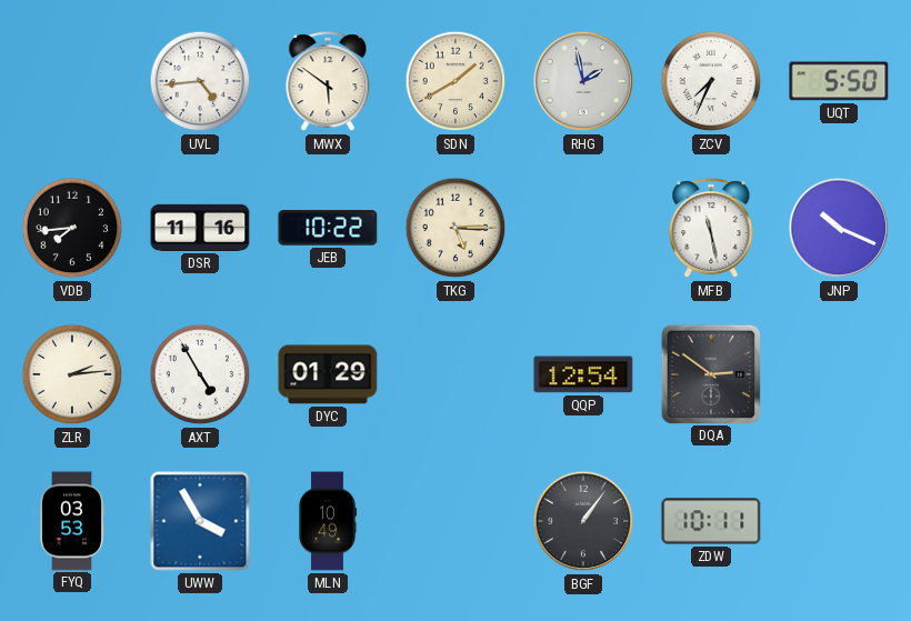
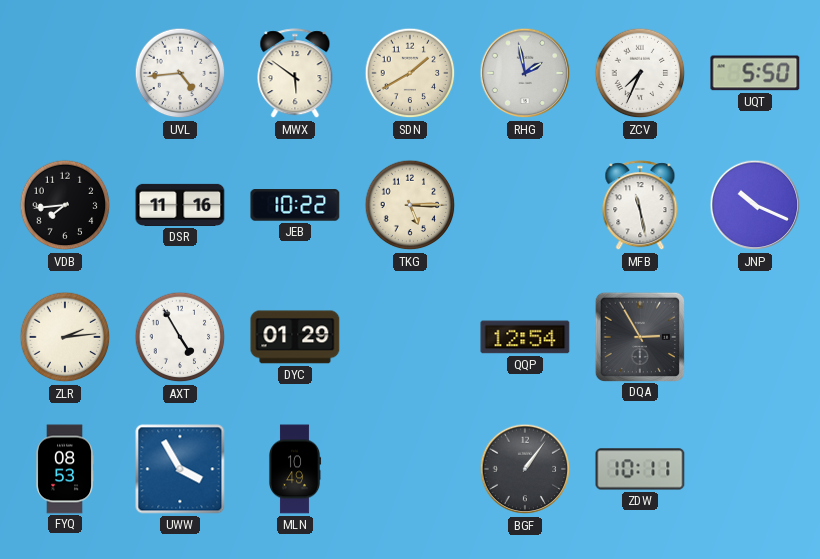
DQA: 2:51 -> 2:55 (639, 336)
FYQ: 03:53 -> 08:53 (64, 469)
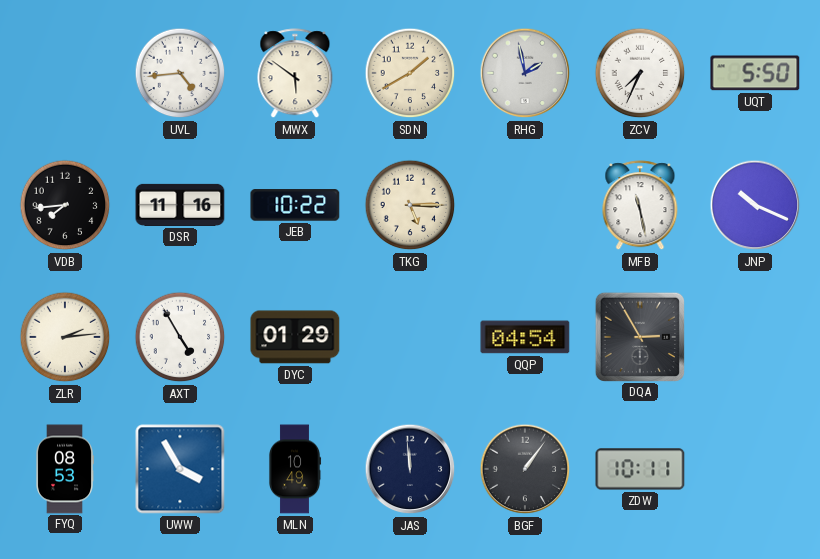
QQP: 12:54 -> 04:54 (525, 337)
JAS: none -> 11:59 (410, 469)
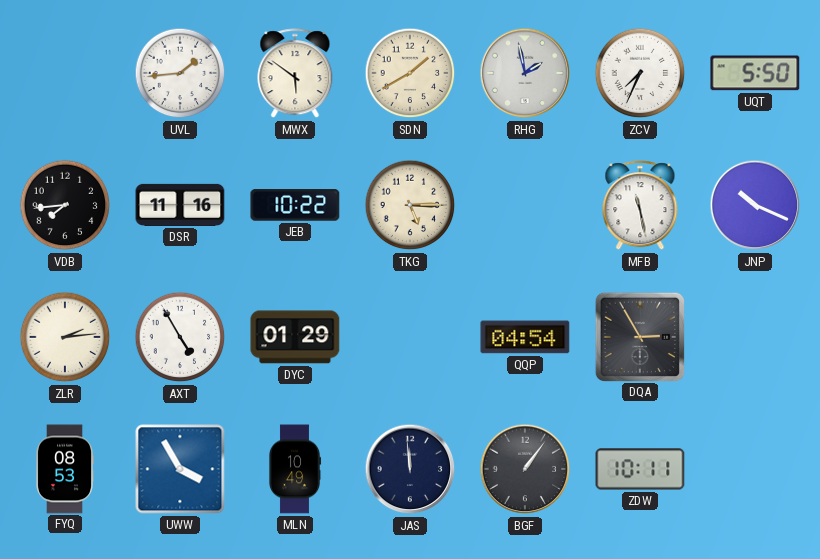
UVL: 4:44 -> 1:44 (180, 73)
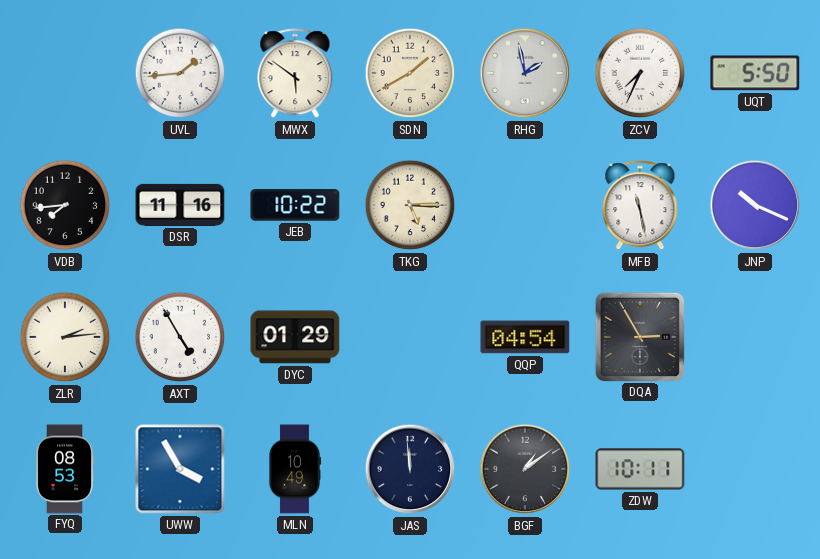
BGF: 1:06 -> 1:09 (525, 469)
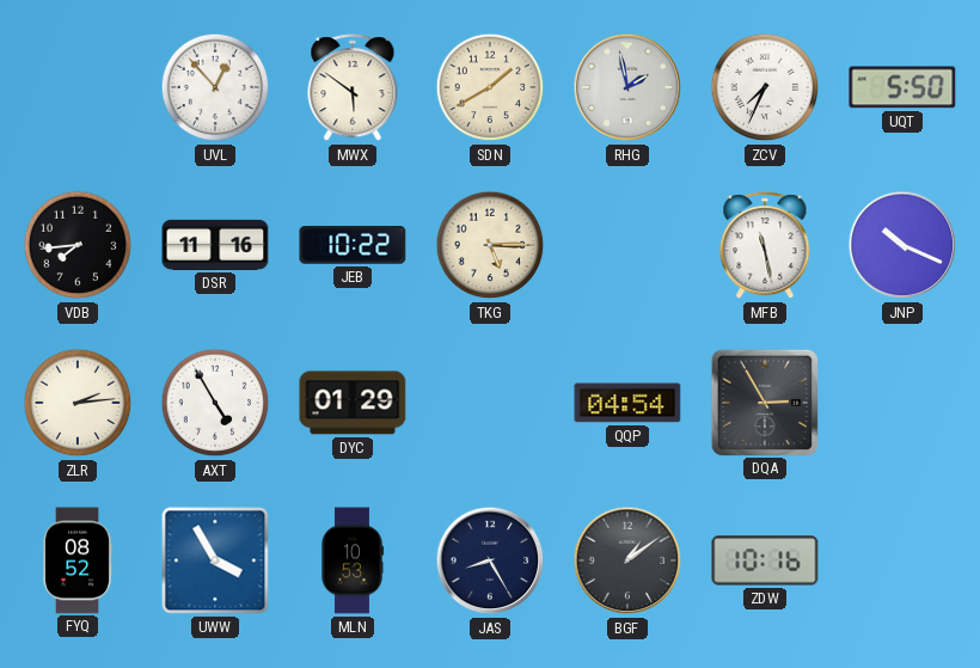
UVL: 1:44 -> 12:53 (215, 87)
FYQ: 08:53 -> 08:52 (76, 560)
MLN: 10:49 -> 10:53 (353, 560)
JAS: 11:59 -> 8:25 (490, 560)
ZDW: 10:11 -> 10:16 (765, 560)
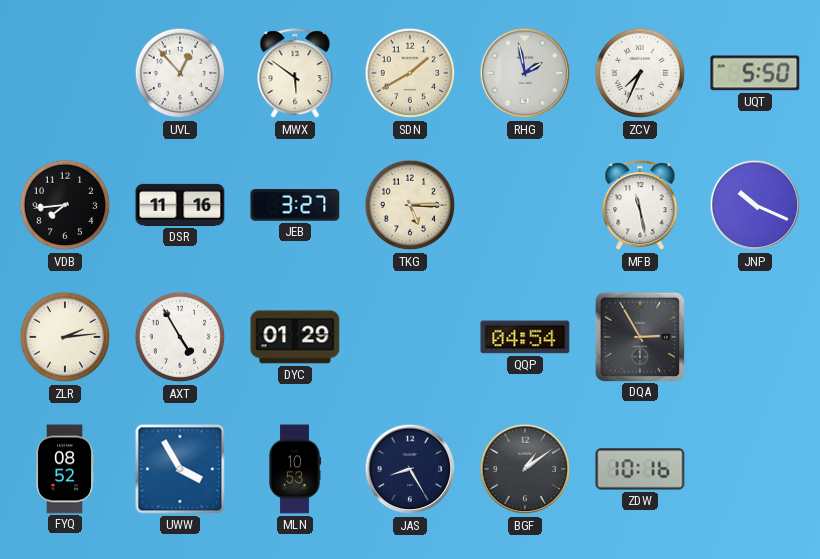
JEB: 10:22 -> 3:27 (295, 205)
